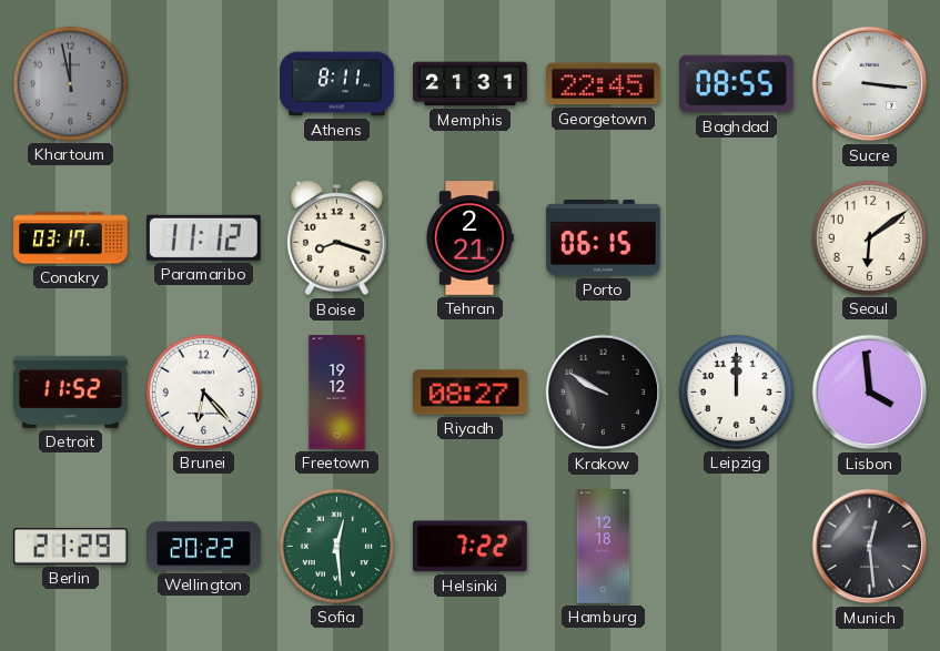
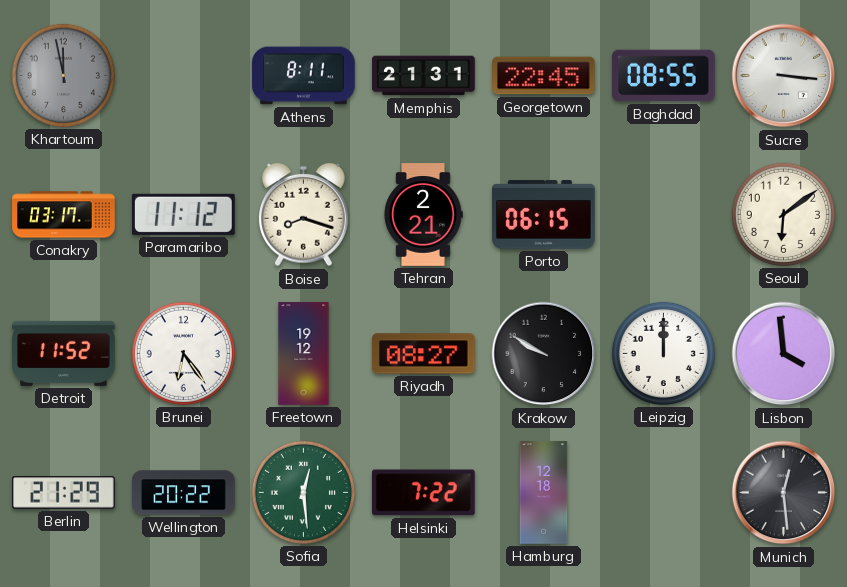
Brunei: 6:23 -> 6:24 (183, 353)
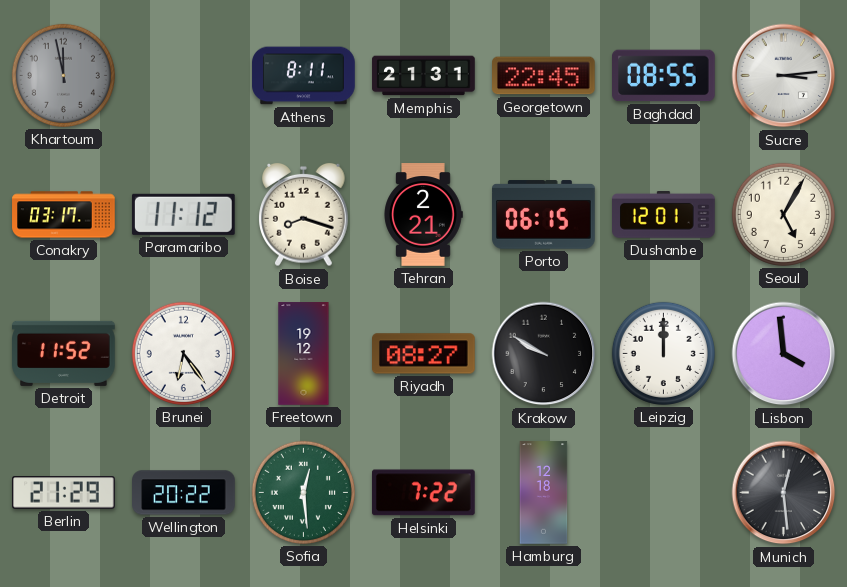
Sucre: 3:16 -> 3:14 (784, 76)
Dushanbe: none -> 12:01 (664, 215)
Seoul: 6:09 -> 5:05 (783, 214)
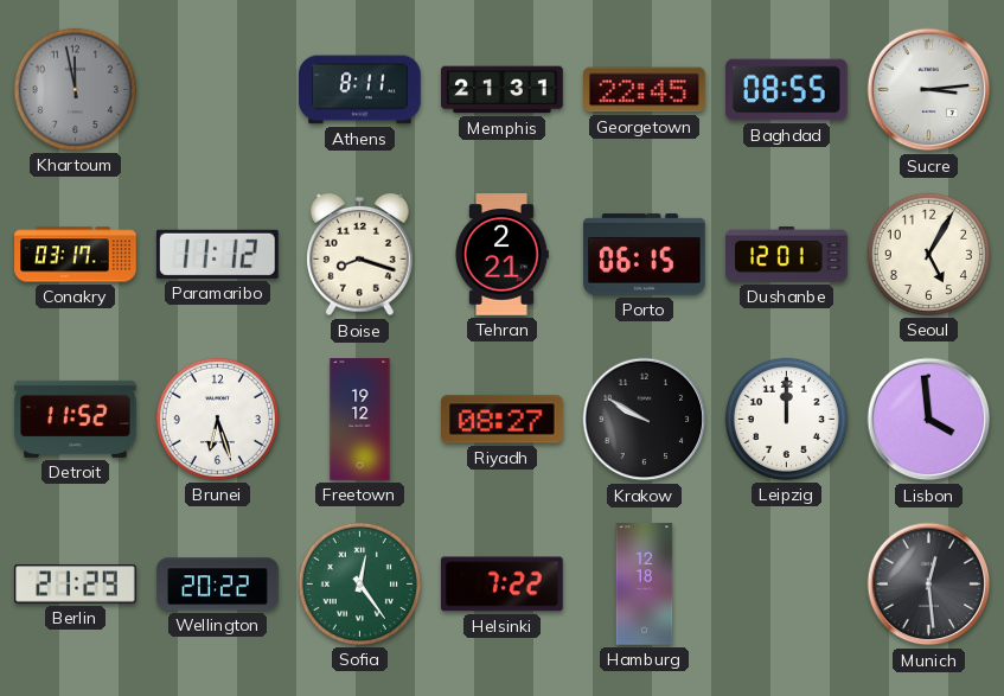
Brunei: 6:24 -> 6:27 (217, 419)
Sofia: 12:29 -> 12:24 (359, 583)
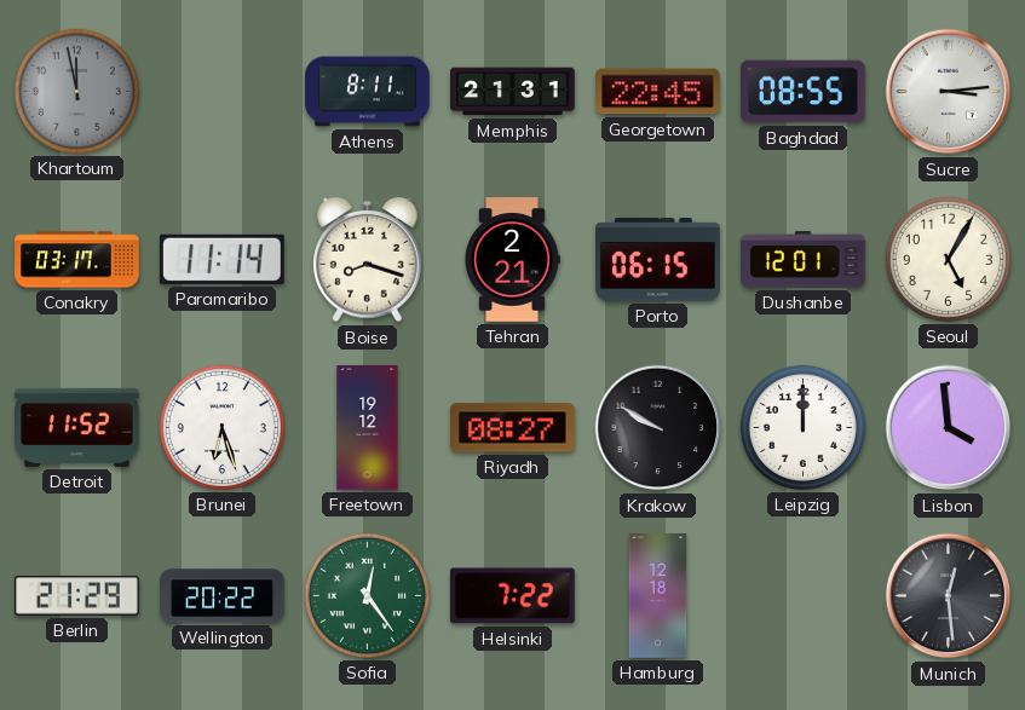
Paramaribo: 11:12 -> 11:14 (221, 259)
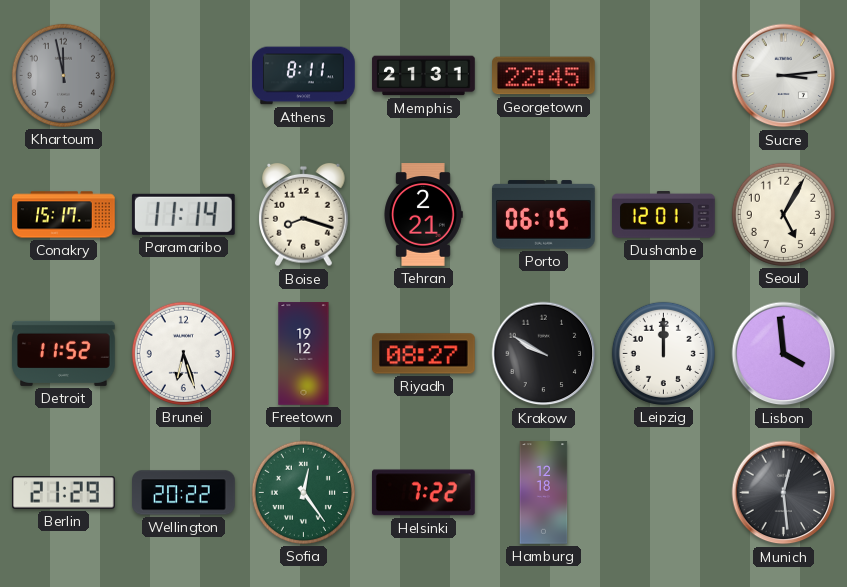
Baghdad: 08:55 -> none (804, 92)
Conakry: 03:17 -> 15:17 (64, 215)
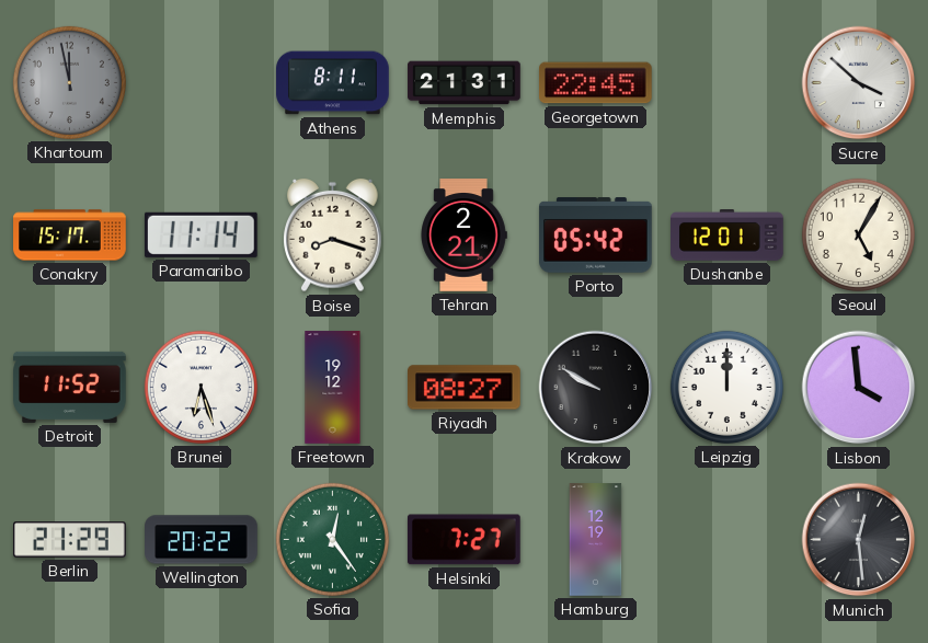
Sucre: 3:14 -> 3:52 (859, 83)
Porto: 06:15 -> 05:42 (596, 236)
Helsinki: 7:22 -> 7:27 (463, 540)
Hamburg: 12:18 -> 12:19 (596, 540)
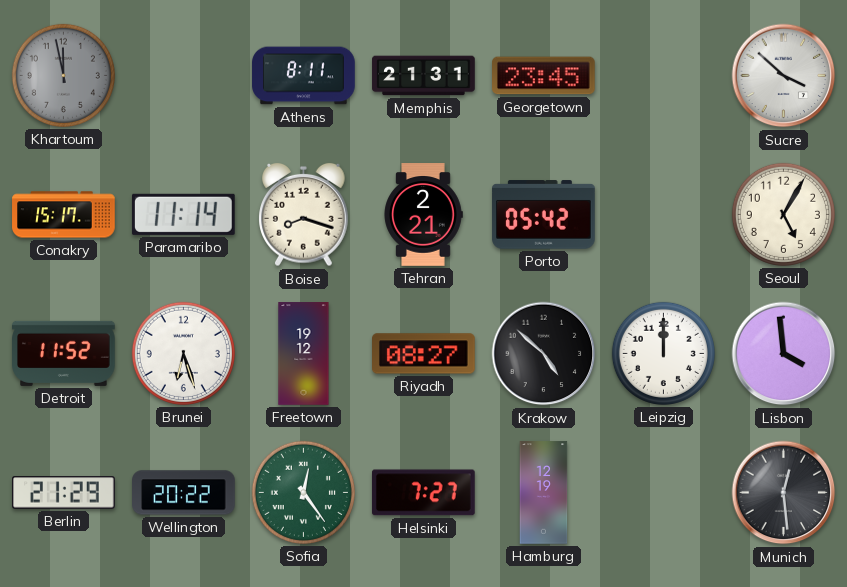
Georgetown: 22:45 -> 23:45 (544, 76)
Dushanbe: 12:01 -> none (727, 236)
Krakow: 9:50 -> 4:52 (544, 354)
